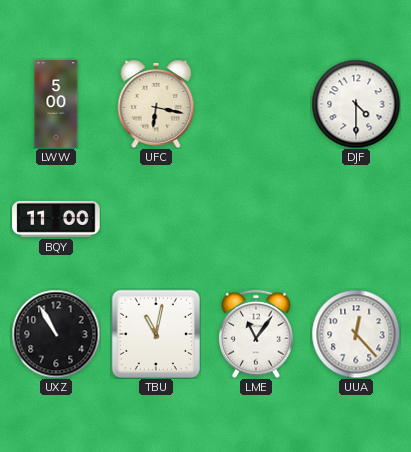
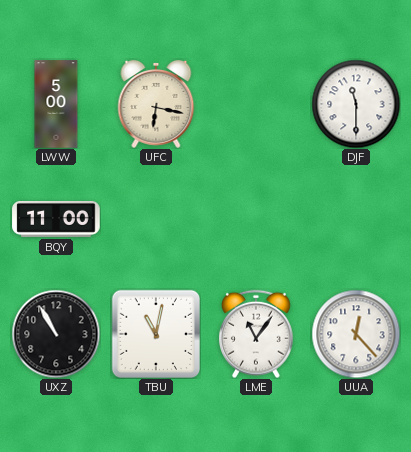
DJF: 4:30 -> 11:30 (356, 104)
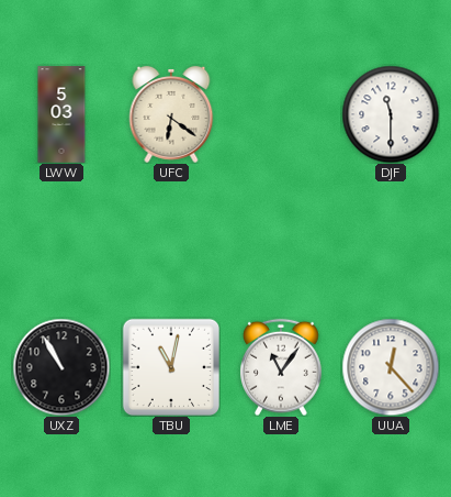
LWW: 5:00 -> 5:03 (61, 114)
UFC: 6:17 -> 6:21 (171, 114)
BQY: 11:00 -> none (56, 219)
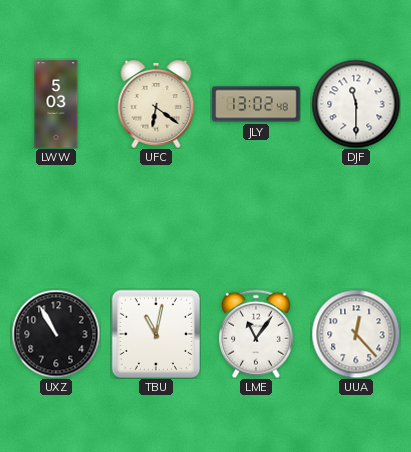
JLY: none -> 13:02 (256, 104)
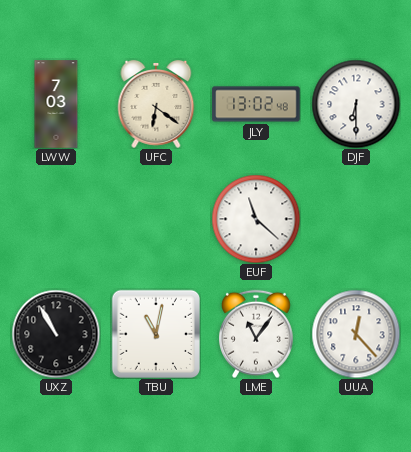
LWW: 5:03 -> 7:03 (56, 104)
DJF: 11:30 -> 6:30 (356, 104)
EUF: none -> 11:22 (256, 219)
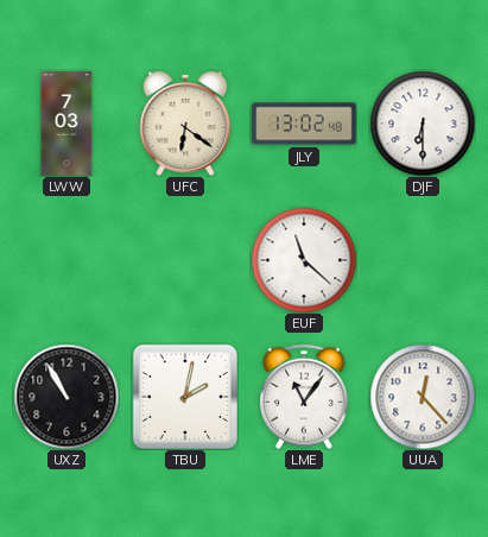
TBU: 11:02 -> 2:02 (184, 396)
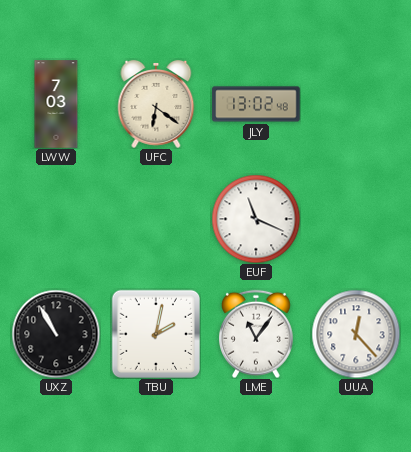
DJF: 6:30 -> none (423, 124)
EUF: 11:22 -> 11:19 (256, 219)
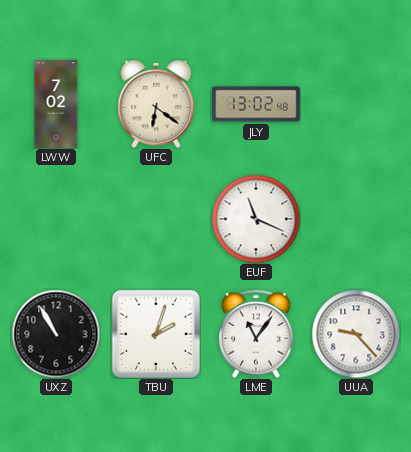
LWW: 7:03 -> 7:02 (56, 104)
TBU: 2:02 -> 2:03 (155, 333)
UUA: 12:23 -> 9:23 (356, 334)
